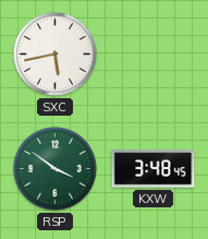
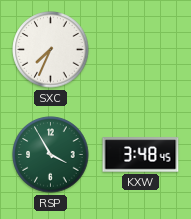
SXC: 5:43 -> 7:34 (51, 50)
RSP: 3:51 -> 3:55 (51, 155)
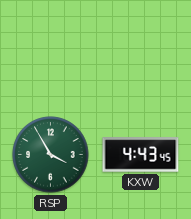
SXC: 7:34 -> none (51, 50)
KXW: 3:48 -> 4:43 (141, 155)
